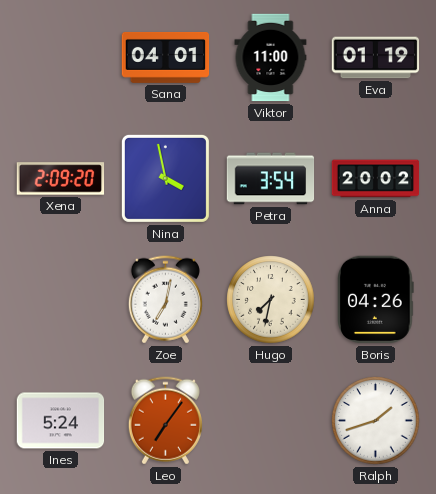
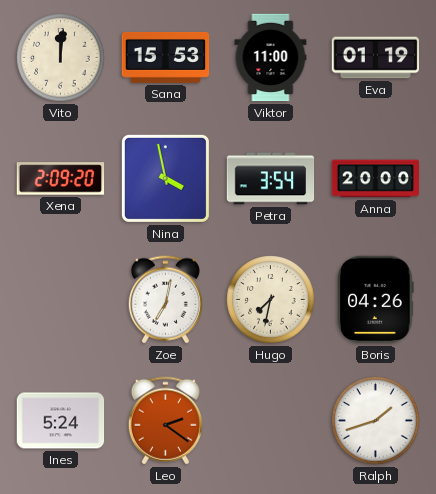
Vito: none -> 12:01 (61, 58)
Sana: 04:01 -> 15:53 (166, 57)
Anna: 20:02 -> 20:00 (376, 179)
Leo: 7:06 -> 2:21 (165, 421)
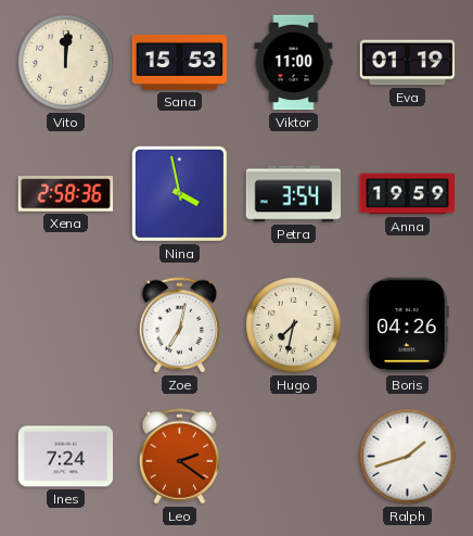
Xena: 2:09 -> 2:58 (66, 194)
Anna: 20:00 -> 19:59 (408, 194)
Ines: 5:24 -> 7:24 (66, 457)
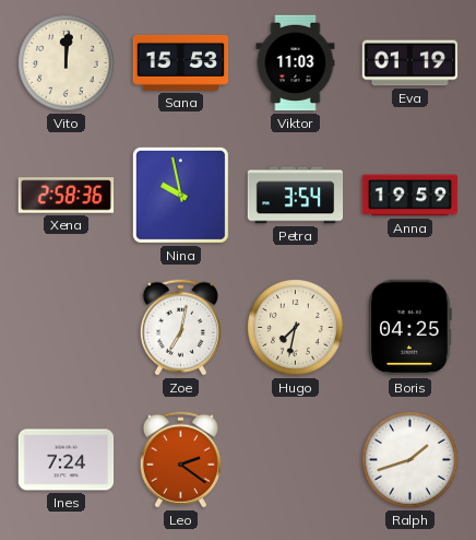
Viktor: 11:00 -> 11:03 (296, 63)
Nina: 3:58 -> 9:58 (180, 195)
Boris: 04:26 -> 04:25 (410, 328)
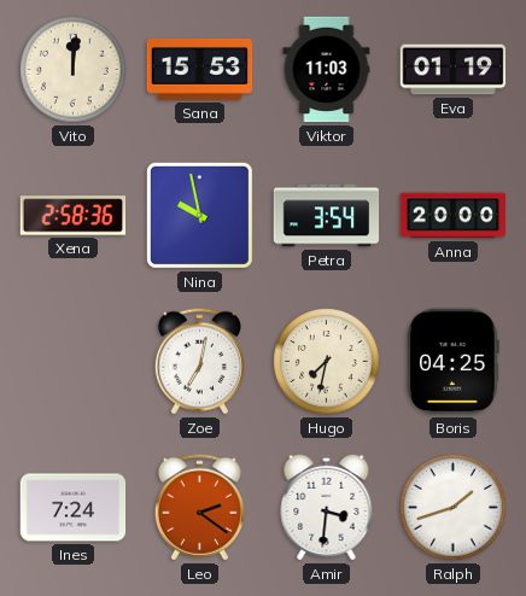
Anna: 19:59 -> 20:00 (454, 216)
Amir: none -> 3:31 (327, 507)
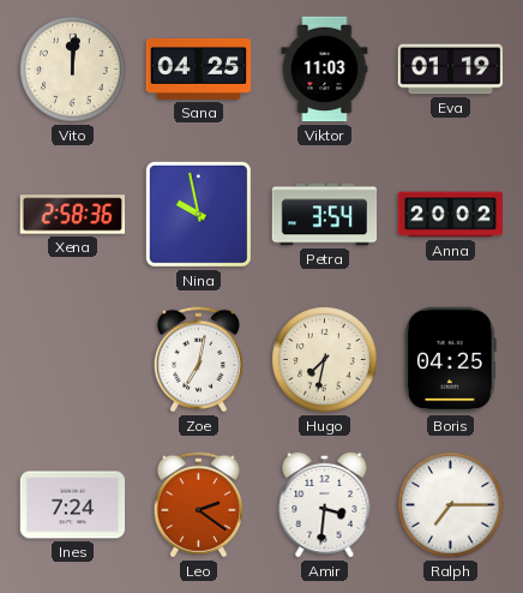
Sana: 15:53 -> 04:25 (199, 68)
Anna: 20:00 -> 20:02 (451, 215)
Ralph: 1:42 -> 7:15 (451, 505)
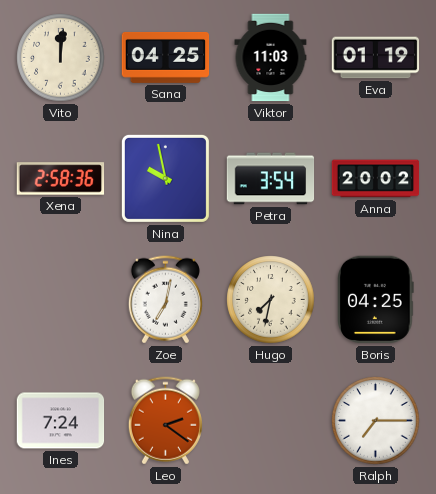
Amir: 3:31 -> none (325, 504)
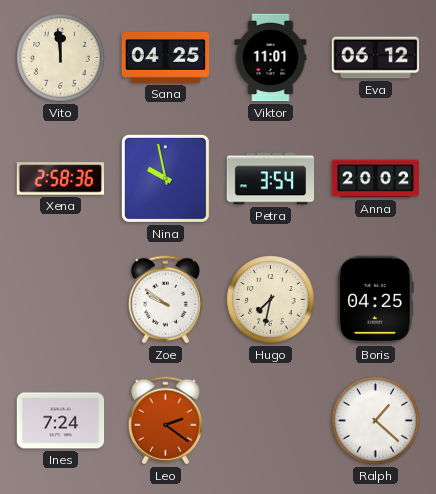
Vito: 12:01 -> 11:59 (61, 58)
Viktor: 11:03 -> 11:01 (271, 58)
Eva: 01:19 -> 06:12 (376, 58)
Zoe: 7:02 -> 9:51 (165, 300)
Ralph: 7:15 -> 1:22 (376, 421)
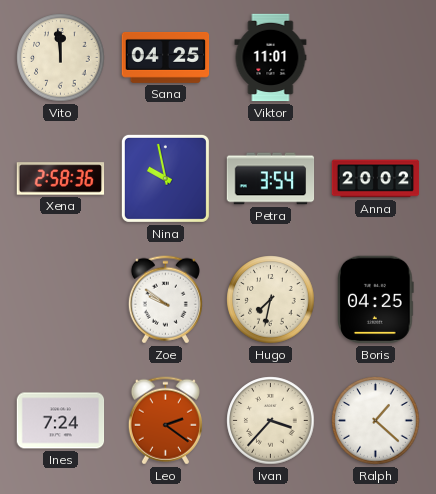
Eva: 06:12 -> none (376, 58)
Ivan: none -> 3:37 (271, 421)
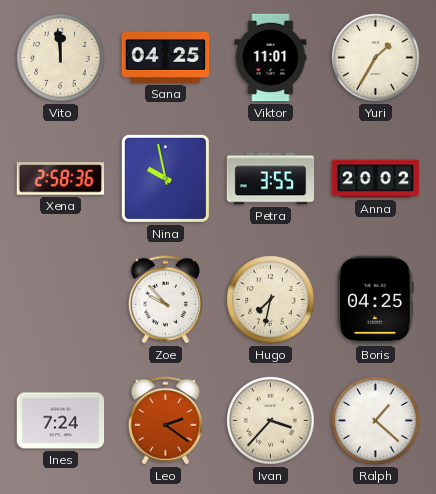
Yuri: none -> 1:35 (376, 58)
Petra: 3:54 -> 3:55 (271, 179)
Zoe: 9:51 -> 9:53 (165, 300)
